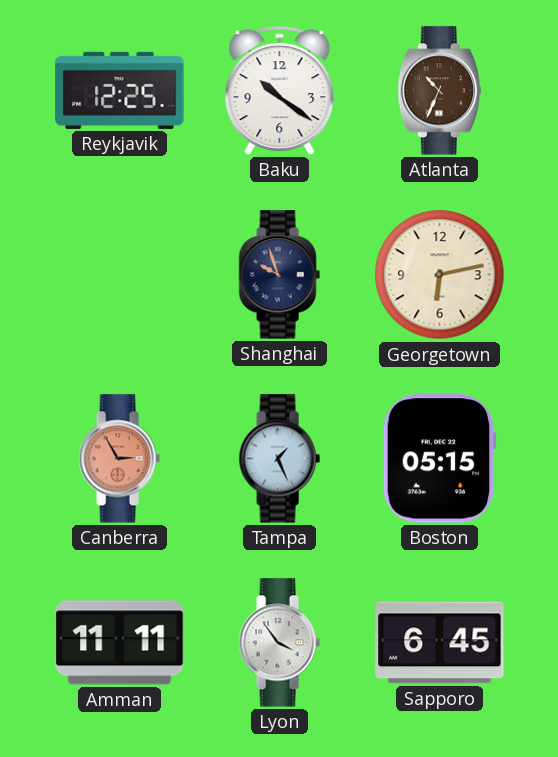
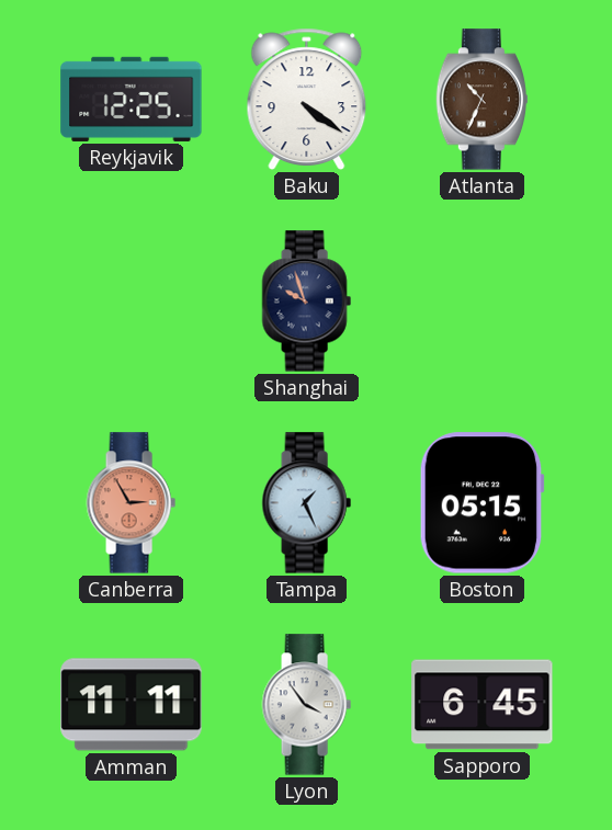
Baku: 10:21 -> 4:21 (307, 99)
Georgetown: 6:13 -> none (440, 275)
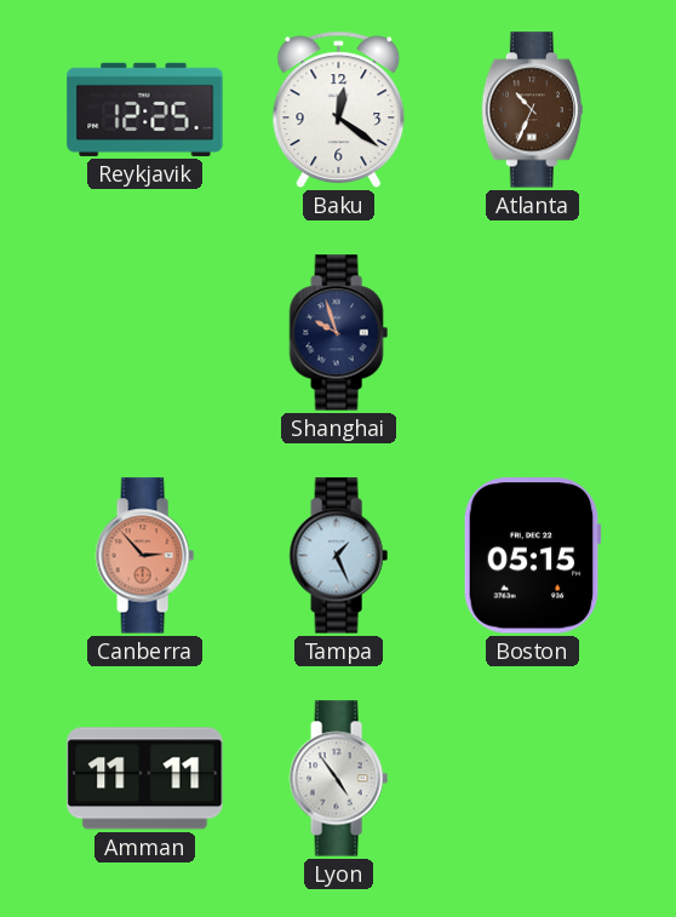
Baku: 4:21 -> 12:21 (339, 109)
Canberra: 2:55 -> 2:53 (144, 556)
Lyon: 3:54 -> 4:54 (338, 779)
Sapporo: 6:45 -> none (483, 705)
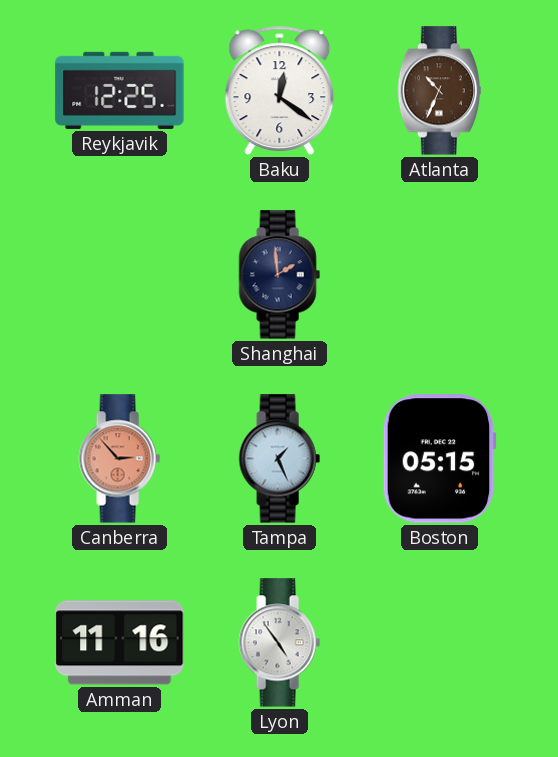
Shanghai: 9:57 -> 1:59 (279, 275)
Amman: 11:11 -> 11:16 (120, 643)
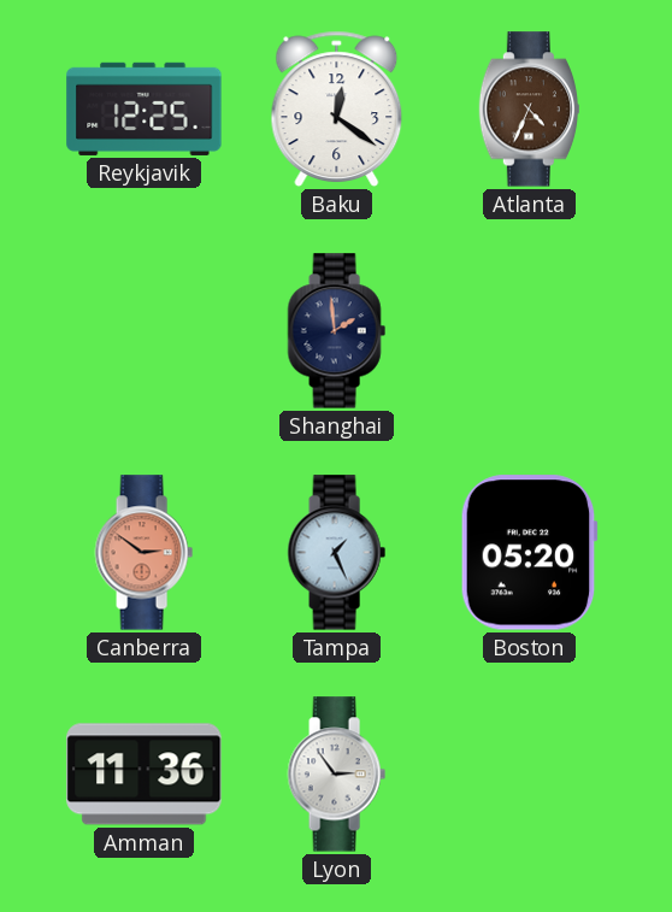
Atlanta: 10:34 -> 4:34 (529, 110)
Canberra: 2:53 -> 2:51 (143, 553)
Boston: 05:15 -> 05:20 (529, 553)
Amman: 11:16 -> 11:36 (145, 775)
Lyon: 4:54 -> 2:54 (336, 775)
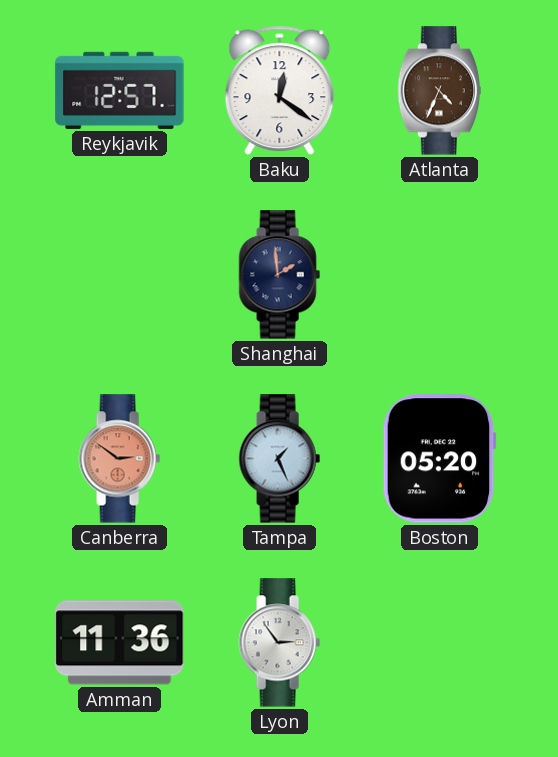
Reykjavik: 12:25 -> 12:57 (120, 90)
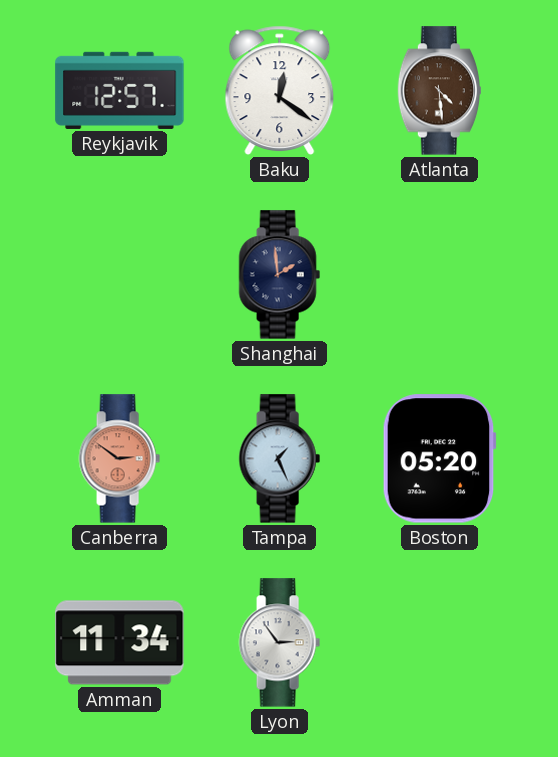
Atlanta: 4:34 -> 4:29 (439, 91)
Amman: 11:36 -> 11:34 (120, 643)
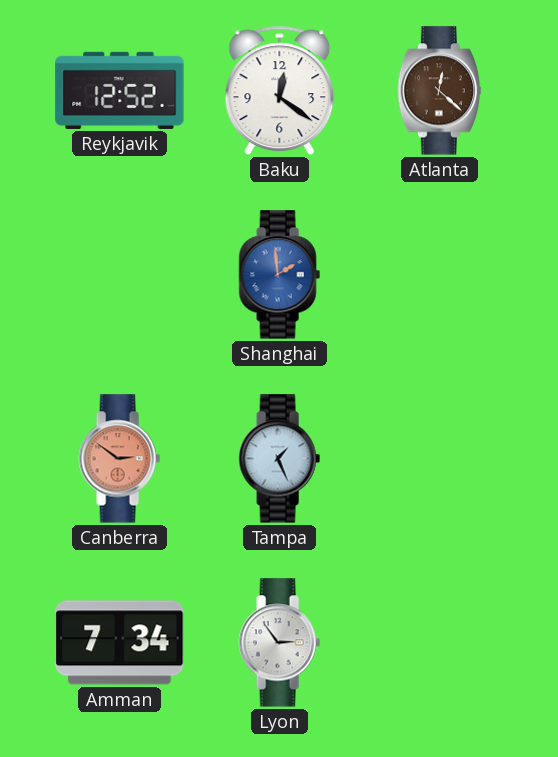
Reykjavik: 12:57 -> 12:52 (120, 90)
Atlanta: 4:29 -> 12:22 (439, 91)
Shanghai dial: navy -> blue (279, 275)
Boston: 05:20 -> none (439, 459)
Amman: 11:34 -> 7:34 (120, 643)
